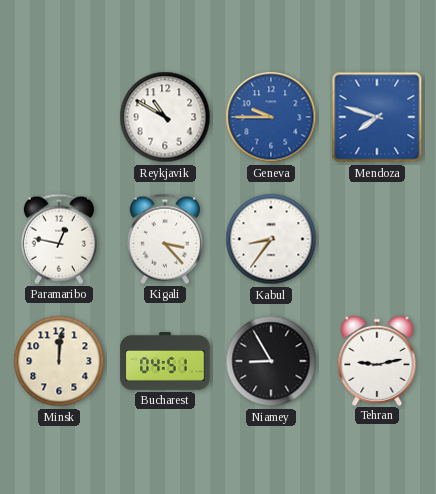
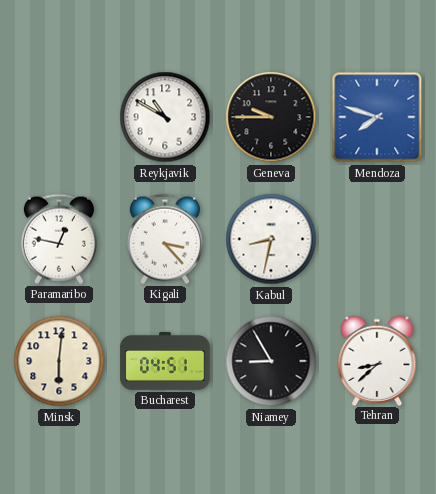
Geneva dial: blue -> black (271, 117)
Kabul: 8:36 -> 8:32 (271, 239)
Minsk: 12:01 -> 6:01 (59, 361)
Tehran: 9:13 -> 8:38 (377, 360)
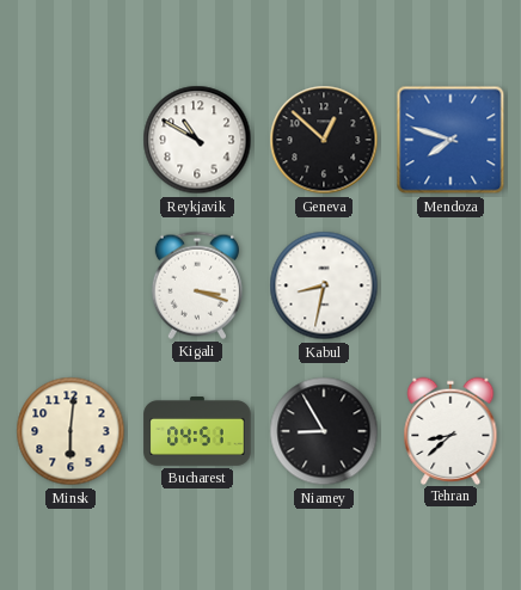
Geneva: 9:45 -> 12:52 (324, 140)
Paramaribo: 12:47 -> none (59, 239)
Kigali: 3:23 -> 3:18 (197, 285)
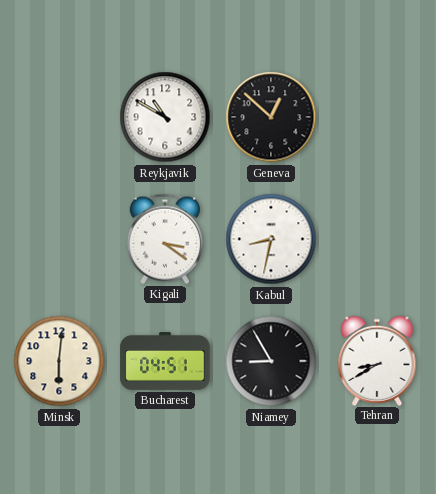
Mendoza: 7:48 -> none (450, 140)
Kigali: 3:18 -> 3:21 (165, 239)
Tehran: 8:38 -> 8:40 (377, 360)
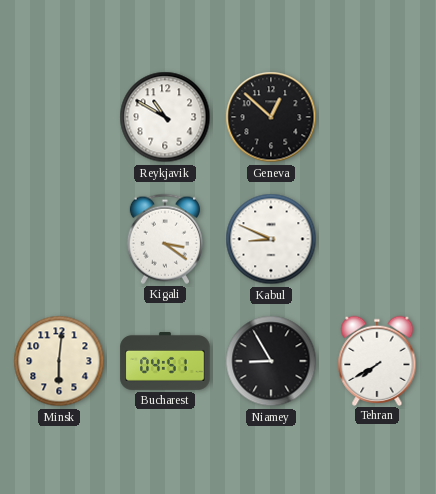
Kabul: 8:32 -> 8:49 (271, 239)
Tehran: 8:40 -> 7:40 (377, 360)
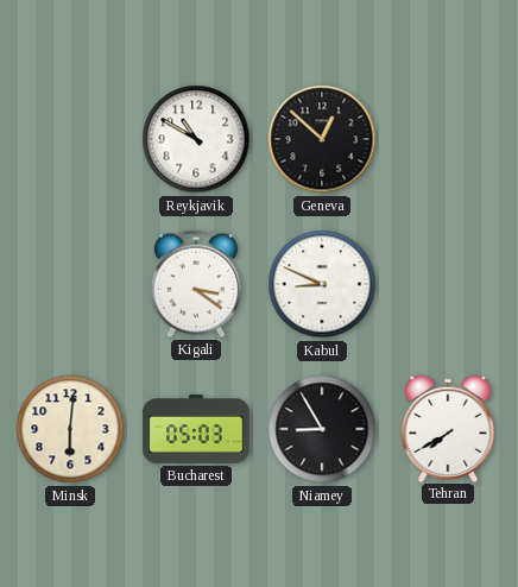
Bucharest: 04:51 -> 05:03 (196, 430)
